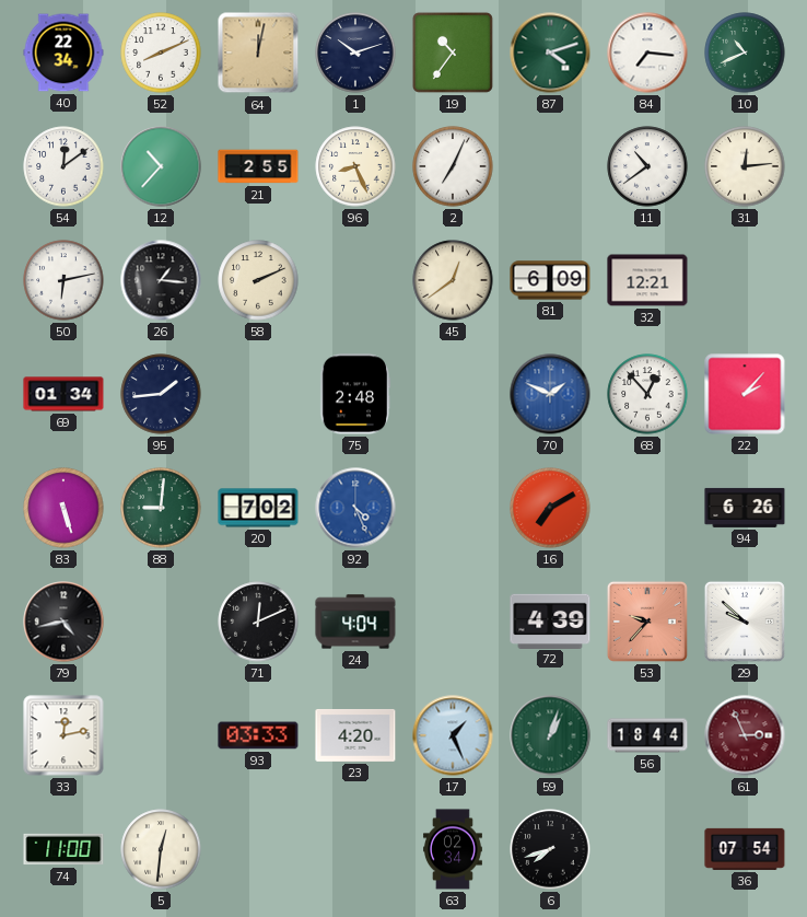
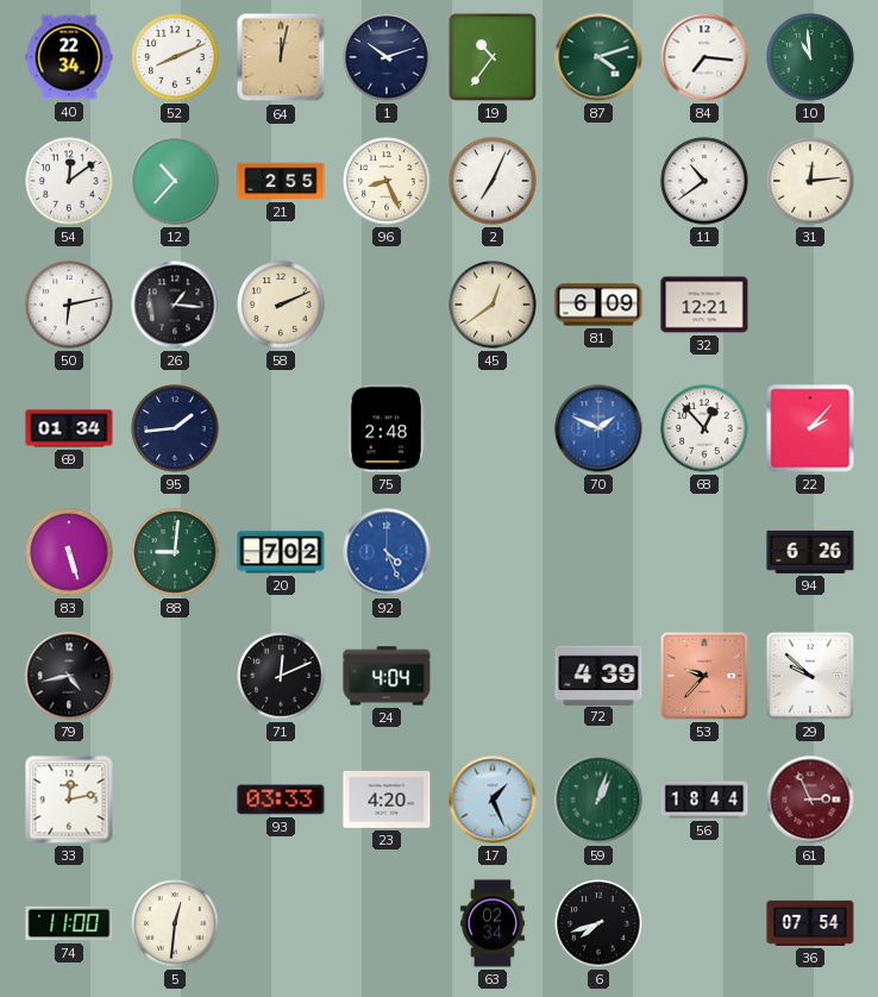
10: 10:41 -> 10:59 (810, 57)
16: 7:10 -> none (550, 508)
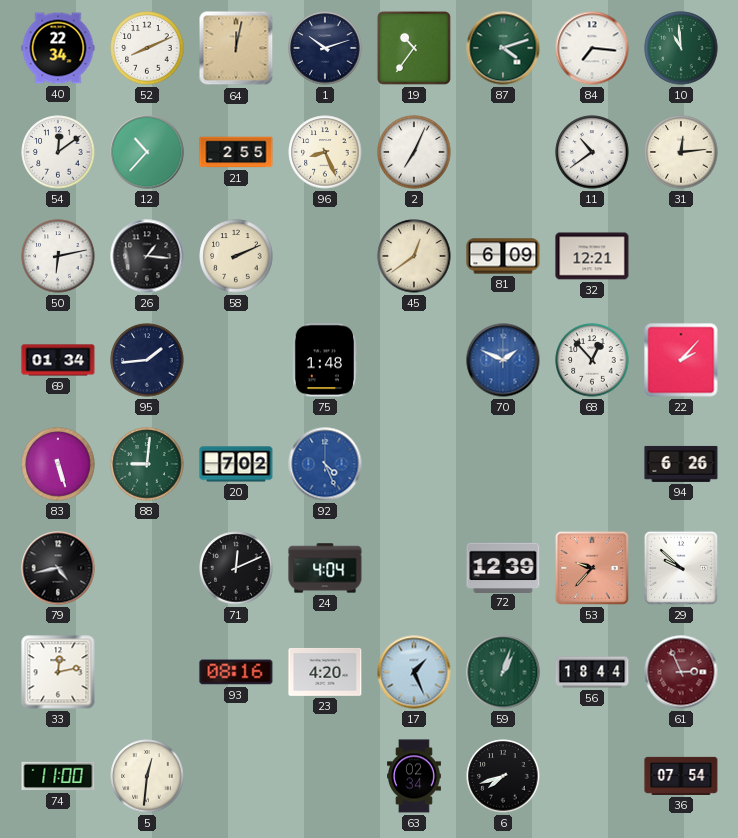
75: 2:48 -> 1:48 (325, 360)
72: 4:39 -> 12:39 (503, 567)
93: 03:33 -> 08:16 (236, 672)
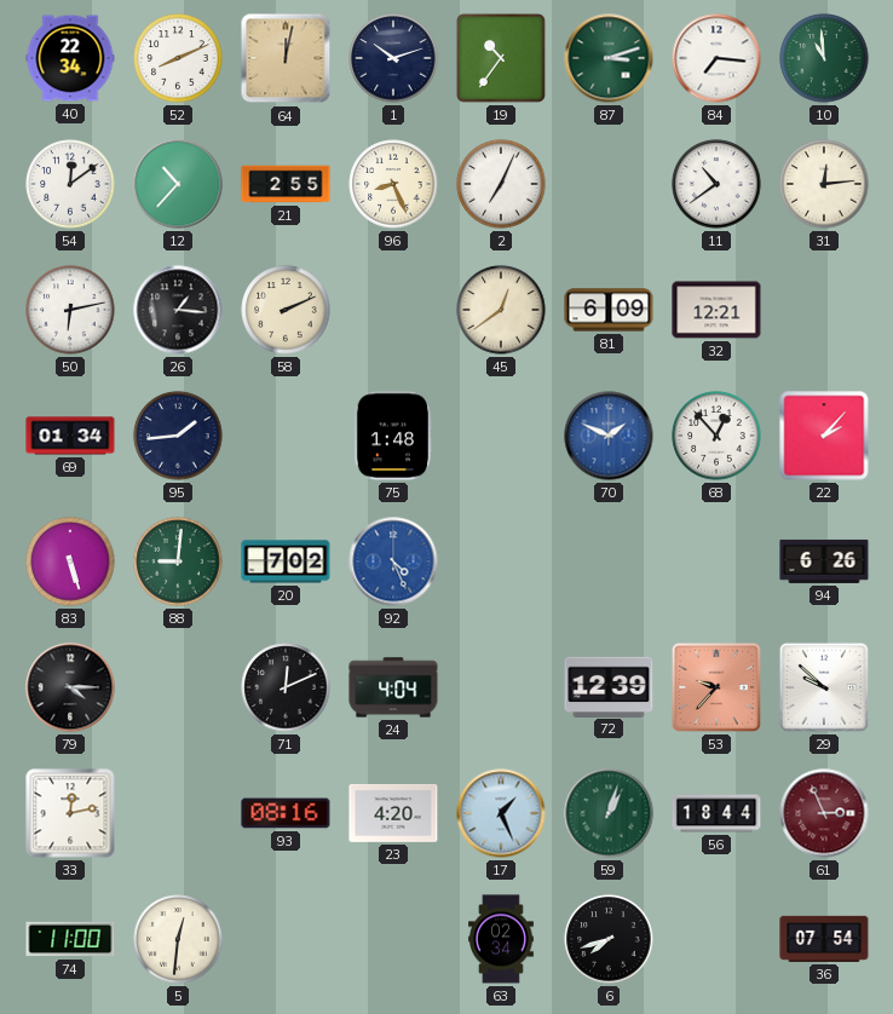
87: 4:12 -> 3:12 (609, 58)
79: 4:43 -> 4:15 (70, 687)
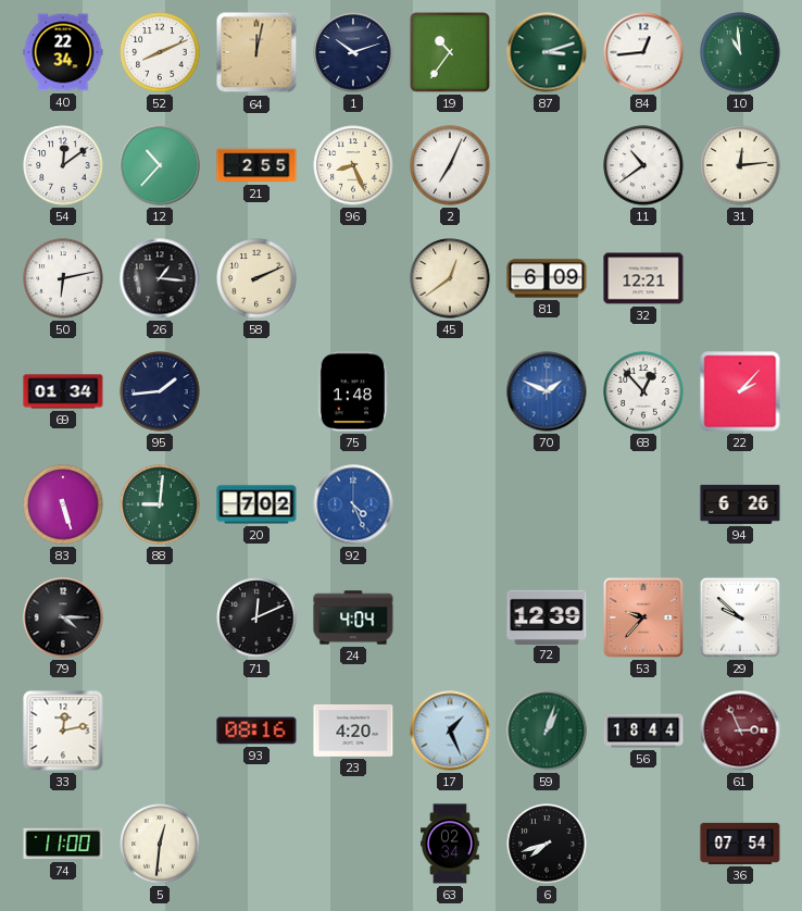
84: 7:16 -> 12:44 (643, 52)
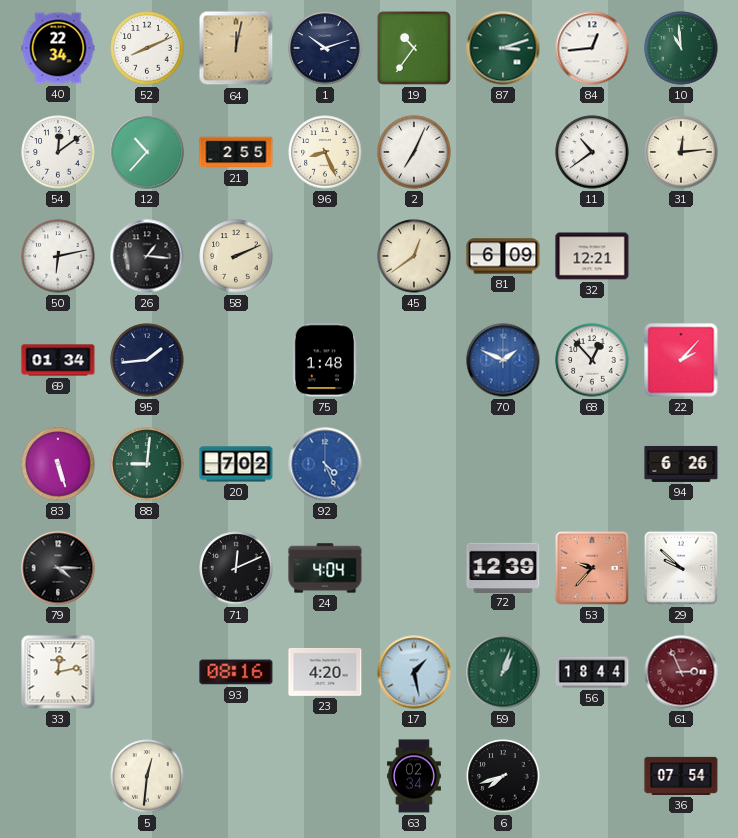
17: 1:26 -> 1:28 (414, 672)
74: 11:00 -> none (63, 844)
